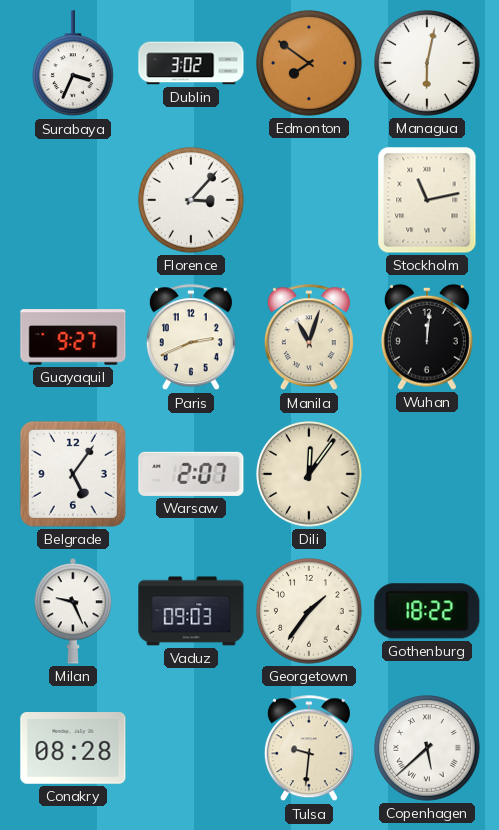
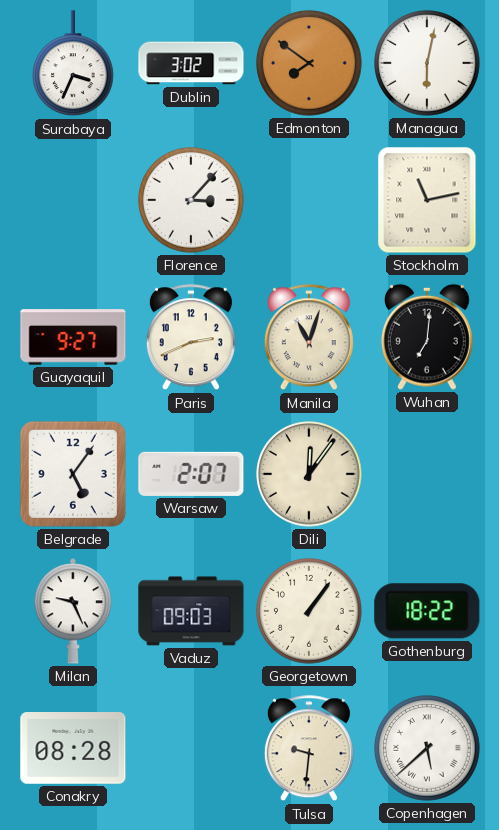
Wuhan: 12:01 -> 7:01 (427, 337)
Georgetown: 1:36 -> 1:06 (309, 611)
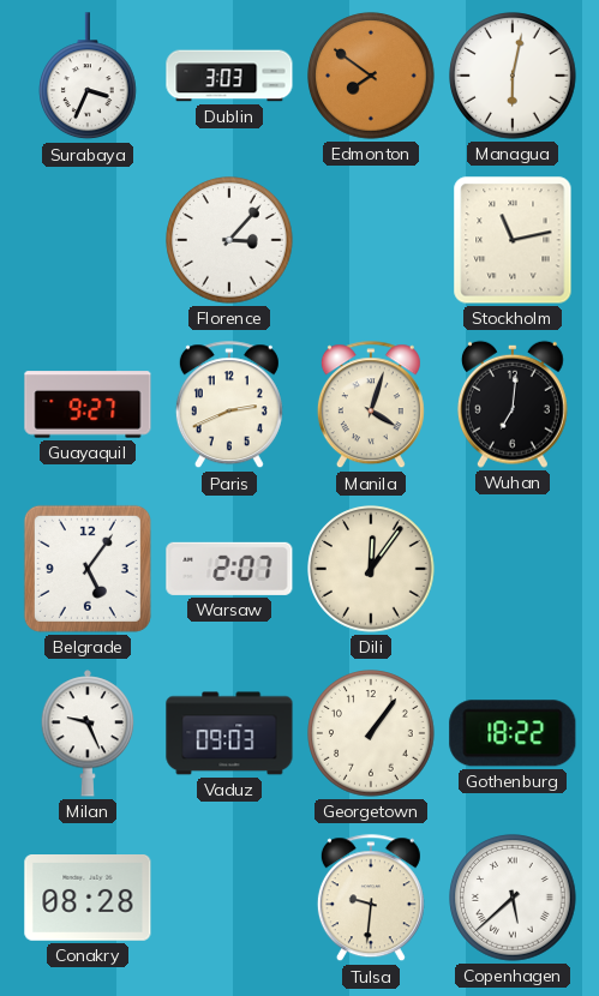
Dublin: 3:02 -> 3:03 (229, 76)
Manila: 11:03 -> 4:03 (371, 406)
